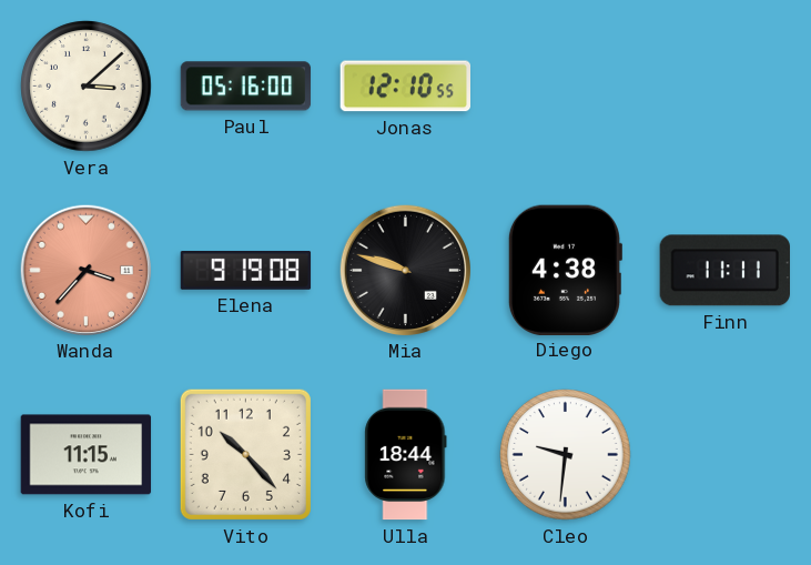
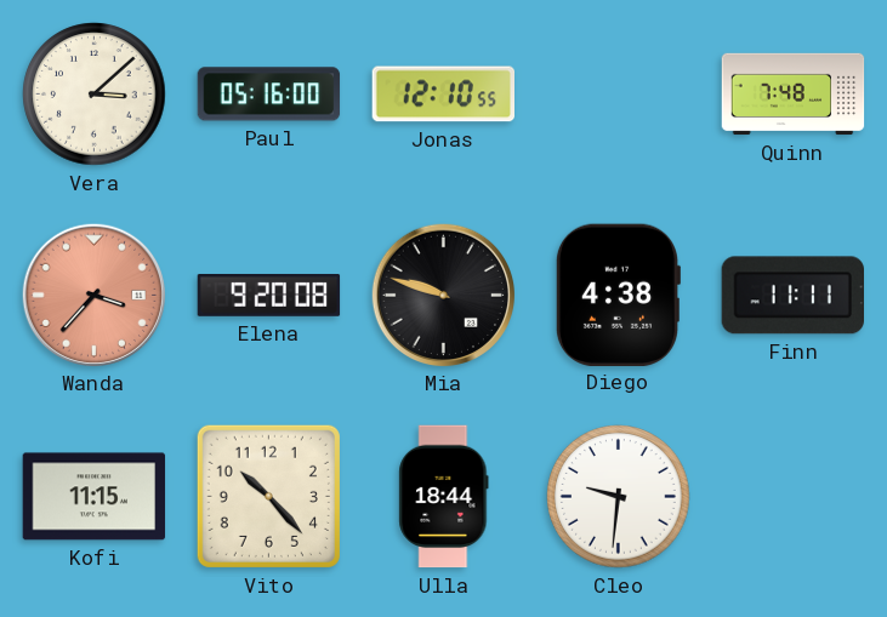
Quinn: none -> 7:48 (794, 95)
Elena: 9:19 -> 9:20 (269, 296)
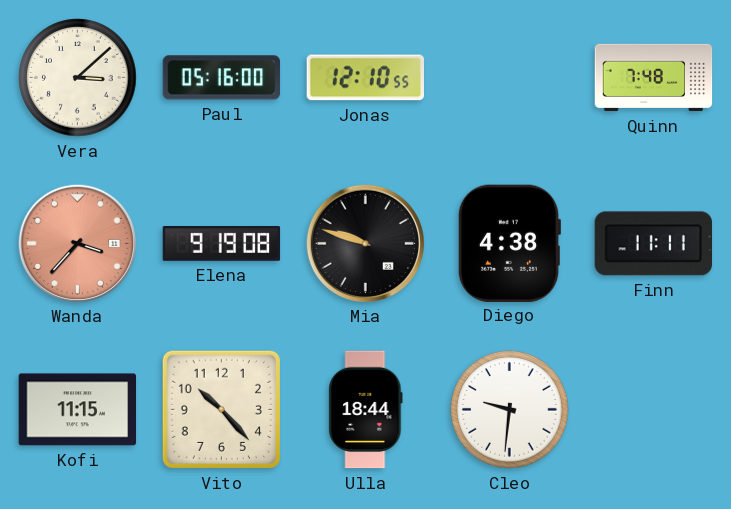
Elena: 9:20 -> 9:19 (222, 244)
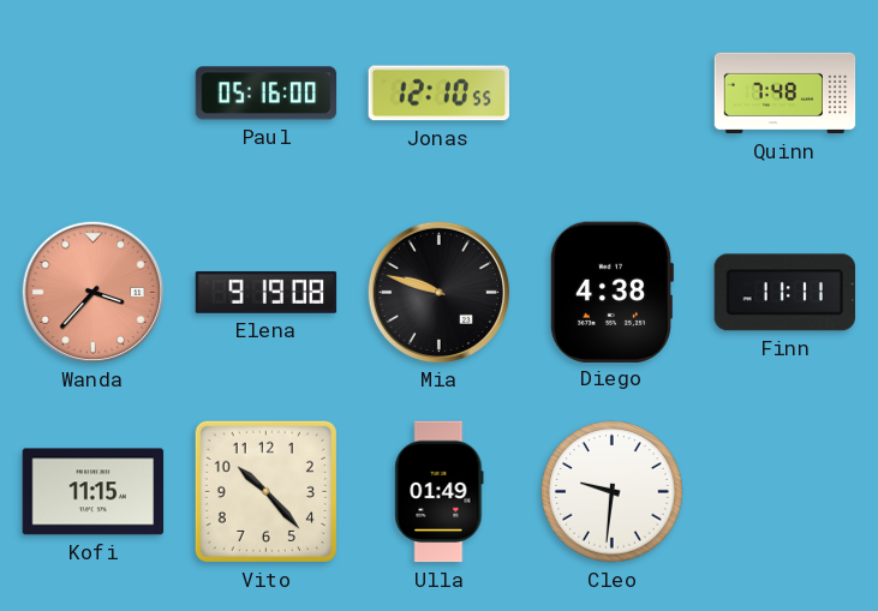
Vera: 3:08 -> none (78, 78)
Ulla: 18:44 -> 01:49 (440, 492)
